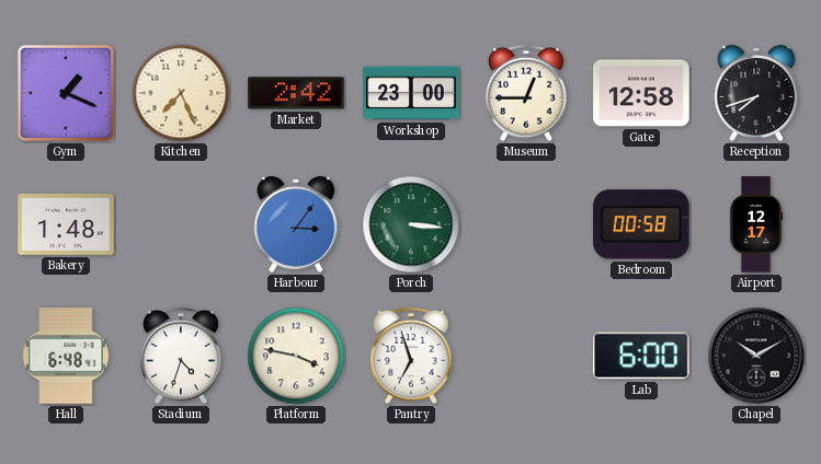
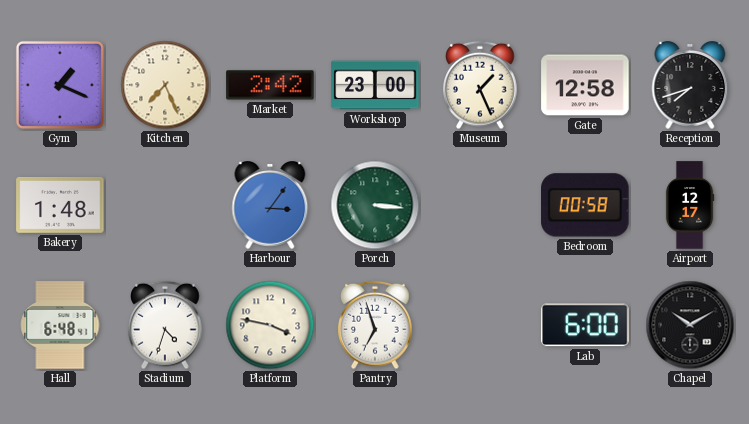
Museum: 12:45 -> 1:26 (480, 85)
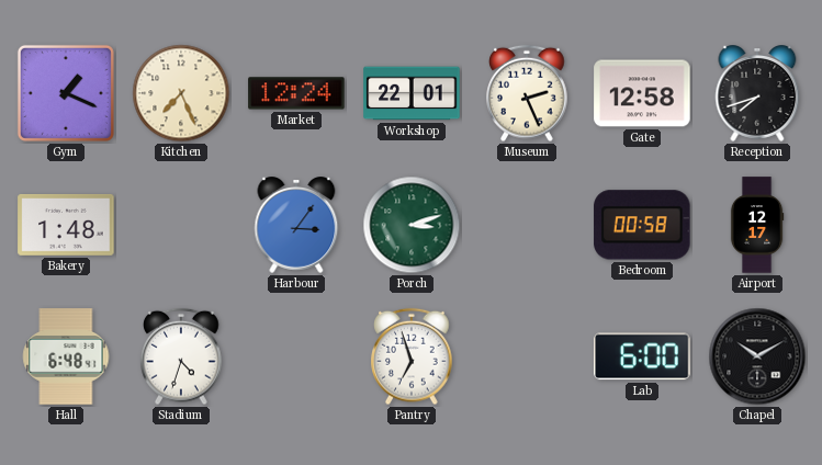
Market: 2:42 -> 12:24 (296, 93)
Workshop: 23:00 -> 22:01 (412, 93)
Museum: 1:26 -> 2:26 (527, 93)
Porch: 3:16 -> 3:12 (412, 225)
Platform: 3:47 -> none (270, 325)
